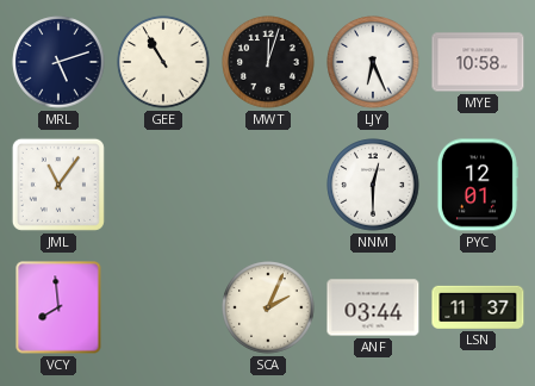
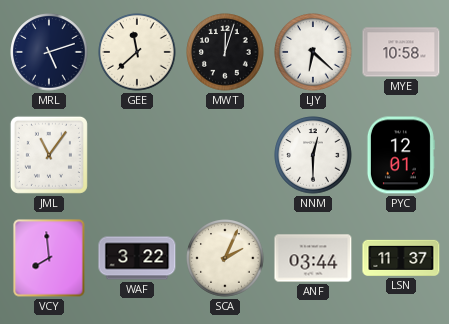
GEE: 10:55 -> 11:38 (137, 52)
LJY: 6:26 -> 6:22 (313, 52)
WAF: none -> 3:22 (137, 258)
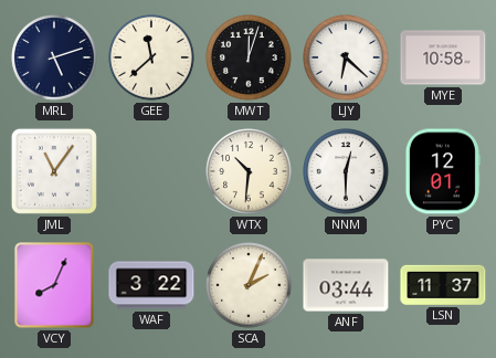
WTX: none -> 10:31 (249, 171)
VCY: 7:59 -> 8:04 (54, 285)
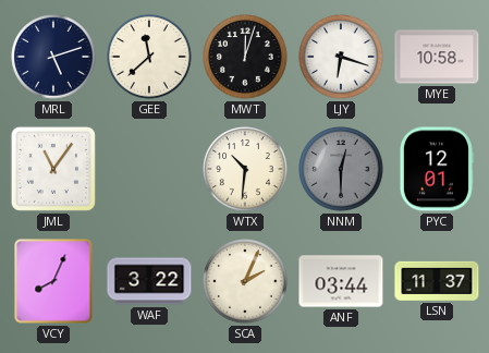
LJY: 6:22 -> 6:18 (341, 57)
NNM dial: white -> grey (341, 169)
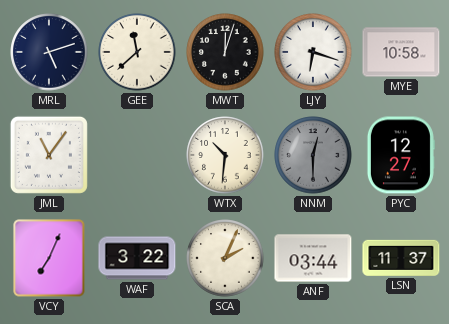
PYC: 12:01 -> 12:27 (400, 155)
VCY: 8:04 -> 7:04 (49, 258)
